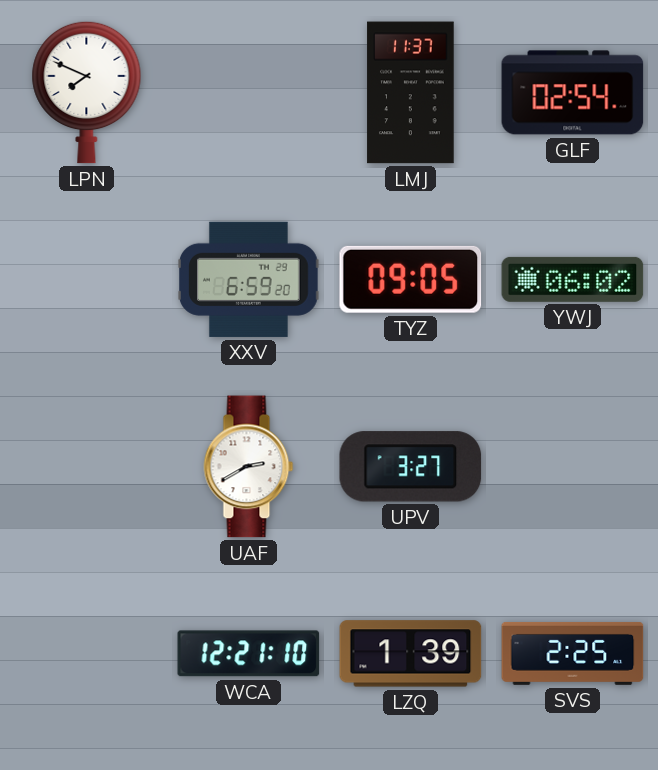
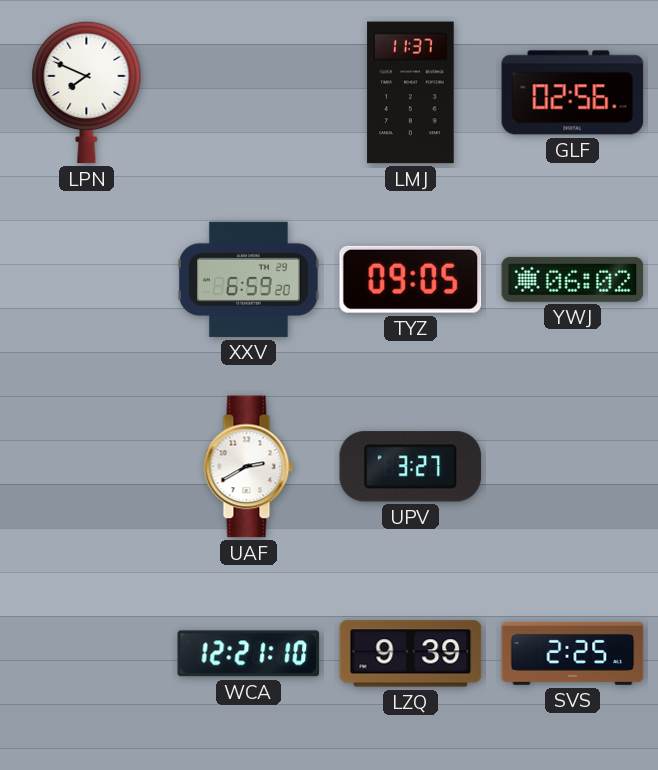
GLF: 02:54 -> 02:56 (573, 93)
LZQ: 1:39 -> 9:39 (411, 654)
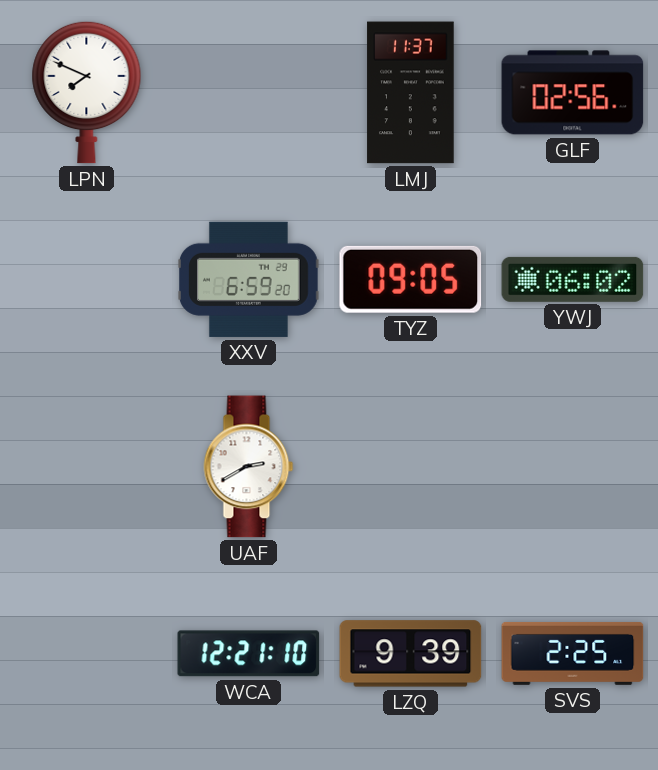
UPV: 3:27 -> none (411, 467)
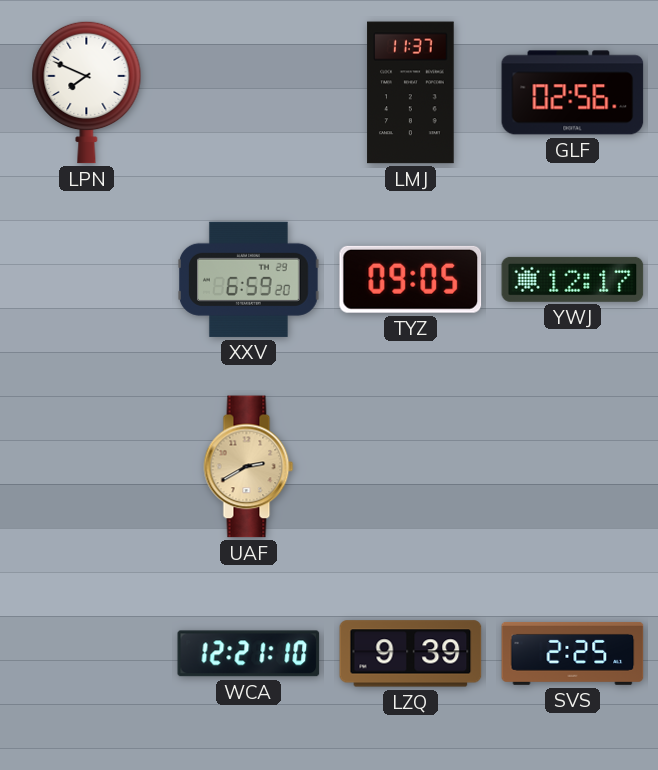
YWJ: 06:02 -> 12:17 (573, 279)
UAF dial: white -> champagne (249, 467)
